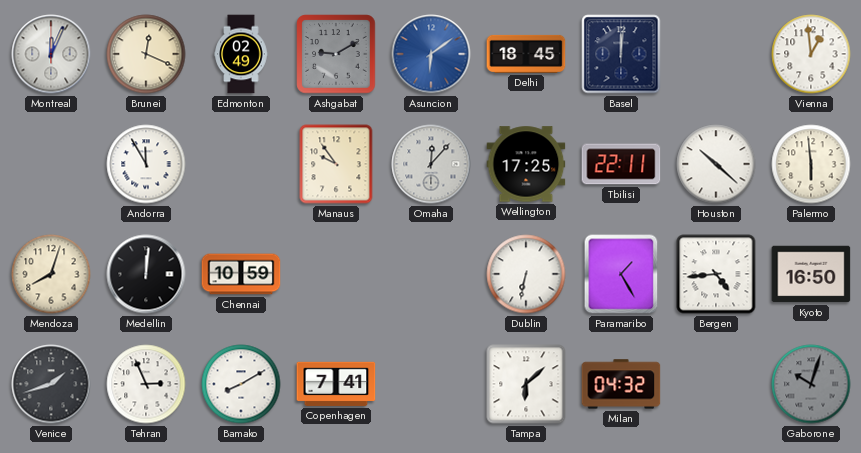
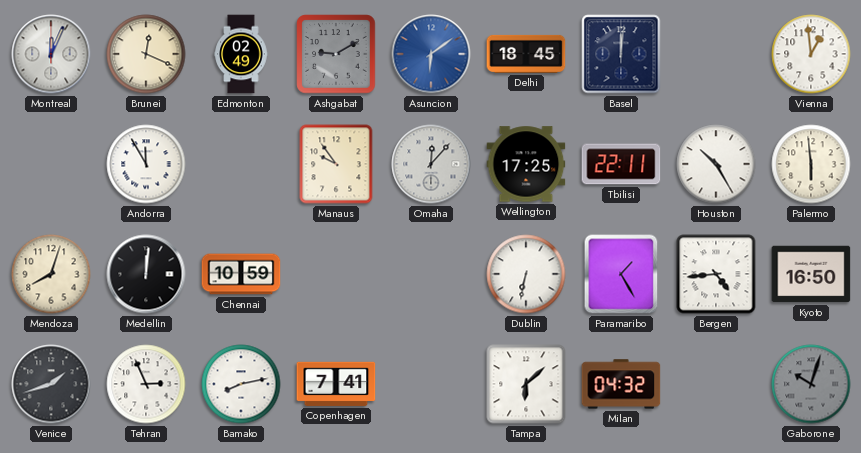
Houston: 10:22 -> 10:25 (716, 164)
Bamako: 8:10 -> 8:13 (241, 384)
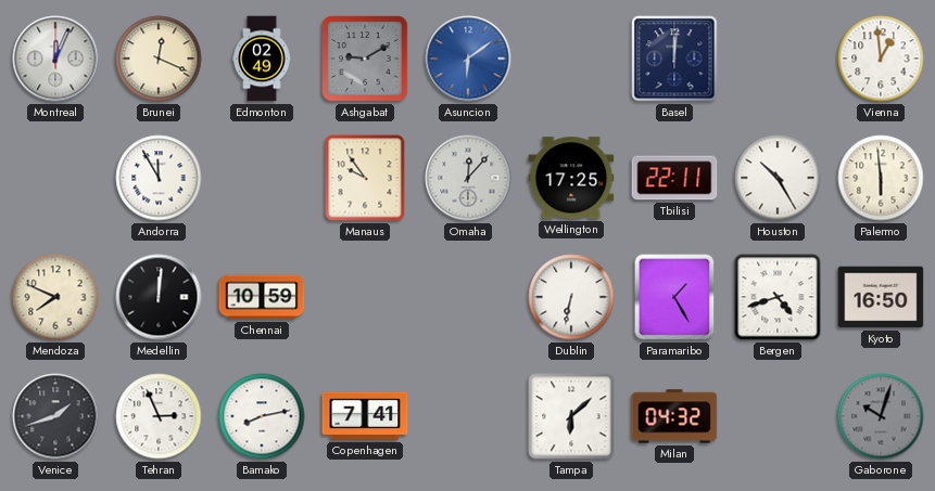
Delhi: 18:45 -> none (526, 54)
Mendoza: 8:03 -> 7:49 (55, 297)
Bergen: 4:44 -> 4:42 (778, 297)
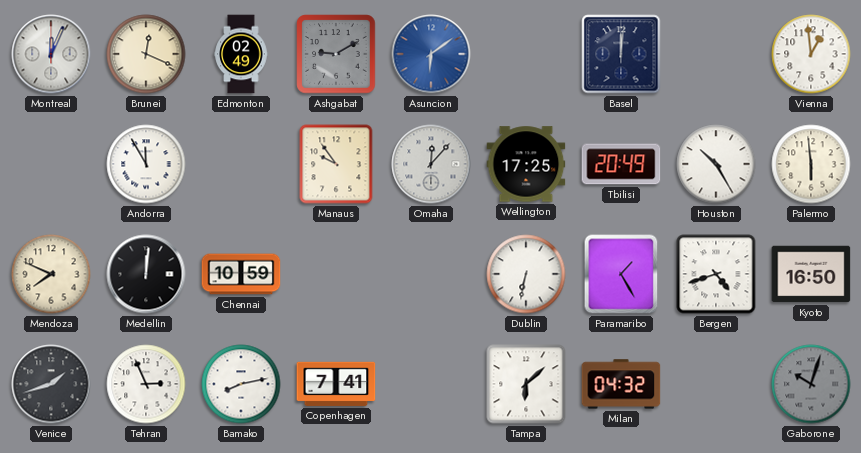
Tbilisi: 22:11 -> 20:49 (621, 164)
